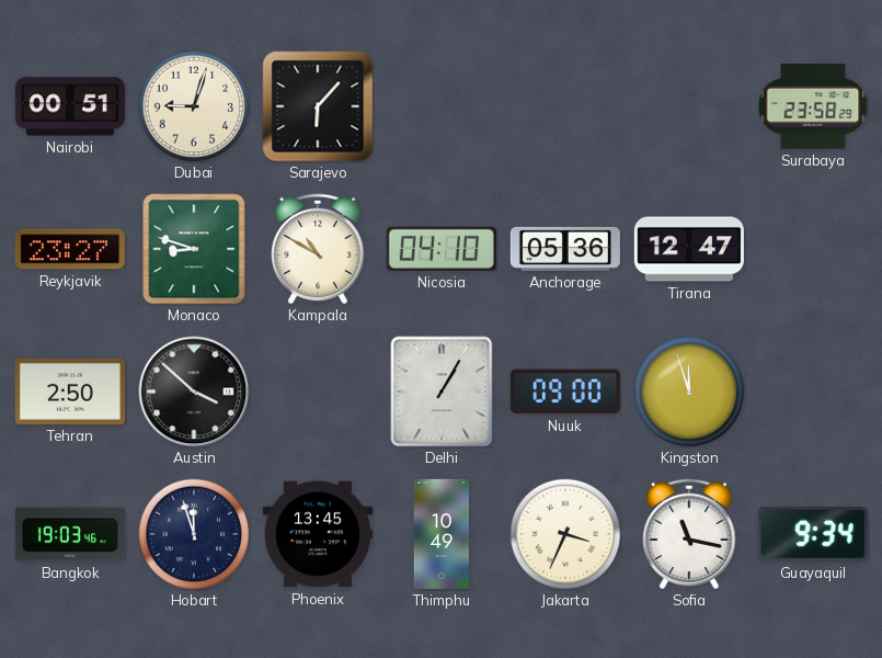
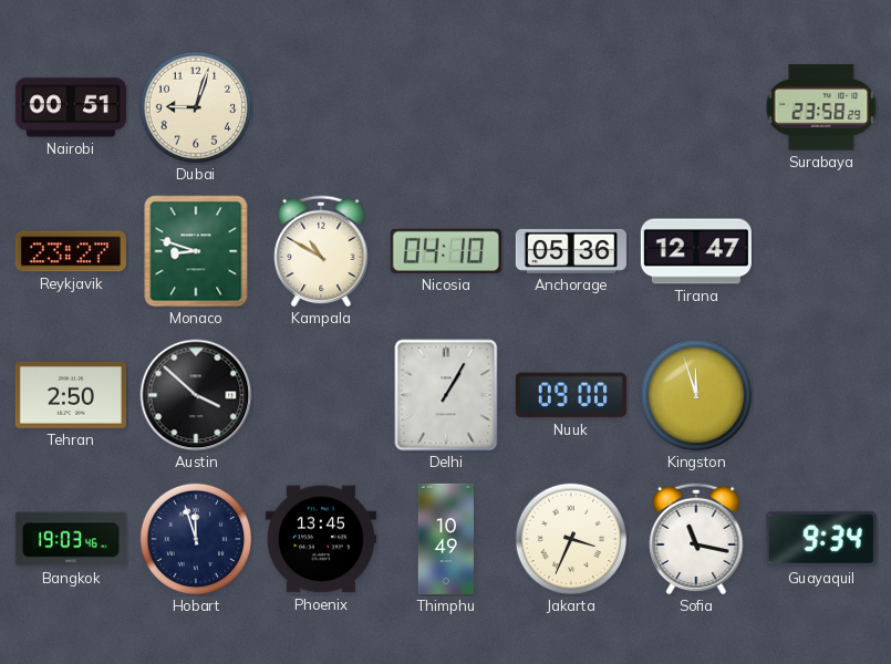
Sarajevo: 6:07 -> none (318, 106)
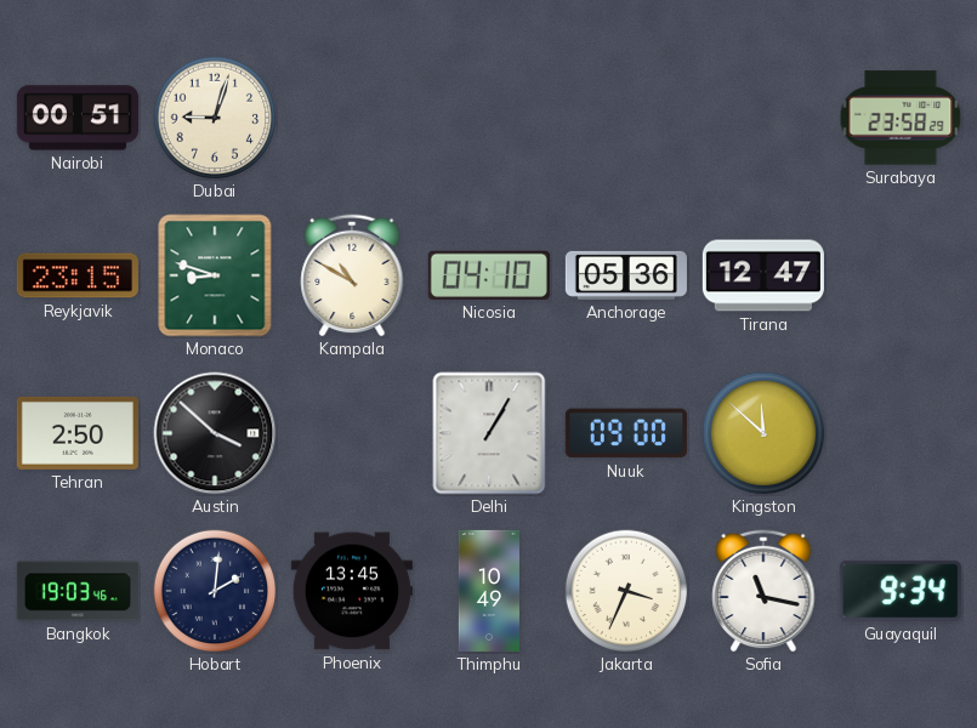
Reykjavik: 23:27 -> 23:15 (78, 275)
Kingston: 11:57 -> 11:52 (763, 433)
Hobart: 11:57 -> 2:01 (215, 591)
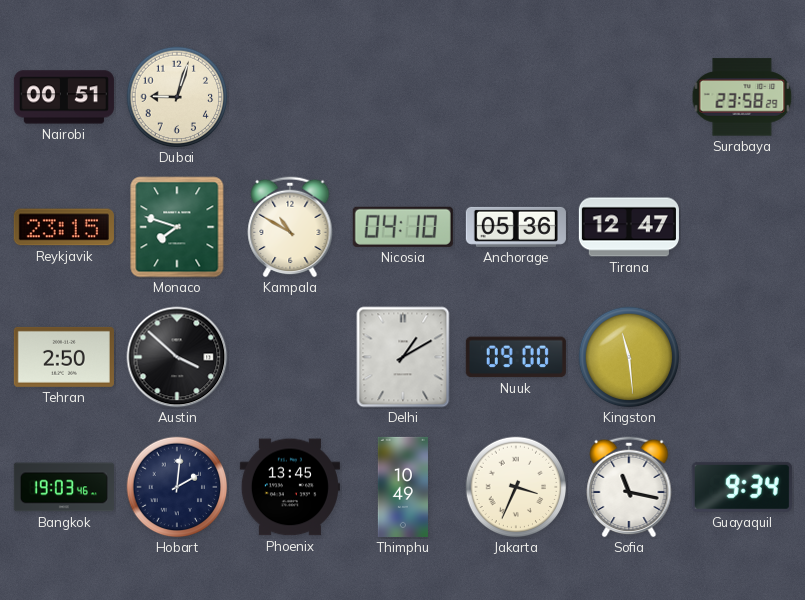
Monaco: 8:48 -> 7:48 (177, 227)
Delhi: 1:05 -> 1:10 (403, 357)
Kingston: 11:52 -> 11:29 (629, 357)
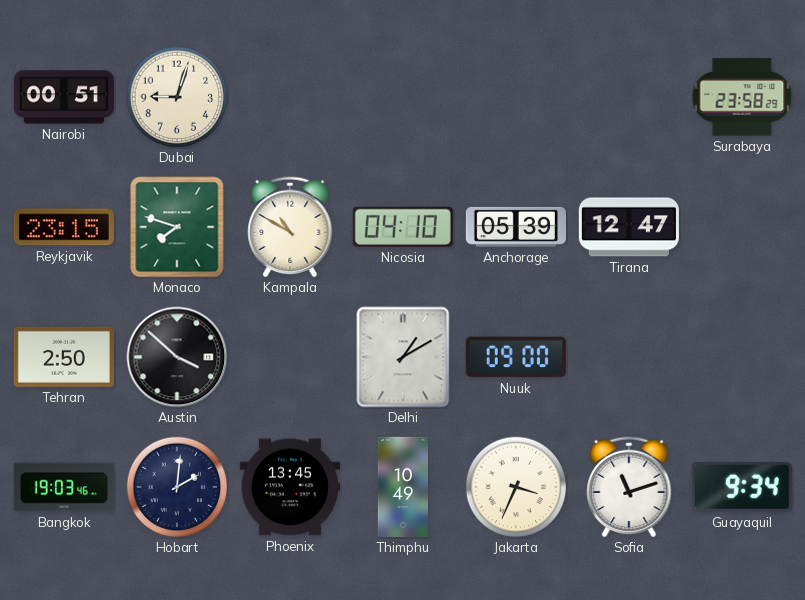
Anchorage: 05:36 -> 05:39 (516, 227)
Kingston: 11:29 -> none (629, 357)
Sofia: 11:17 -> 11:12 (629, 487)
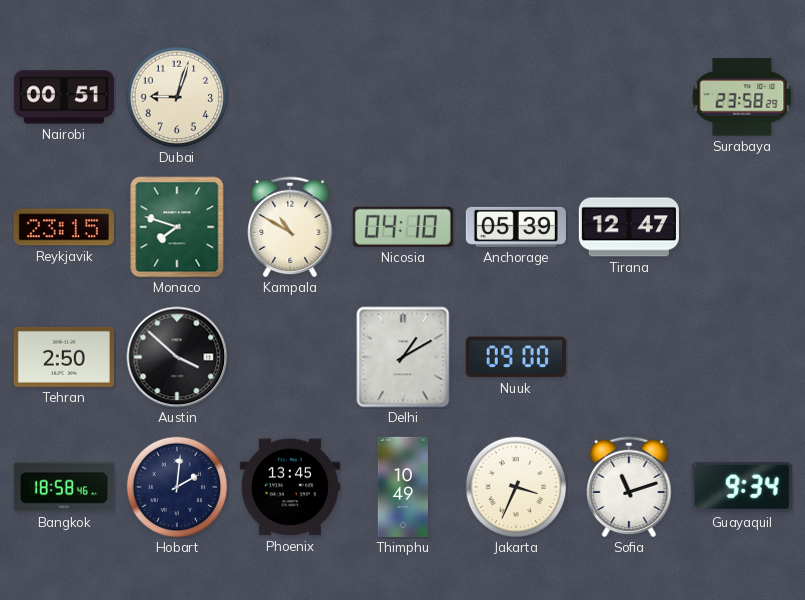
Bangkok: 19:03 -> 18:58 (64, 487)
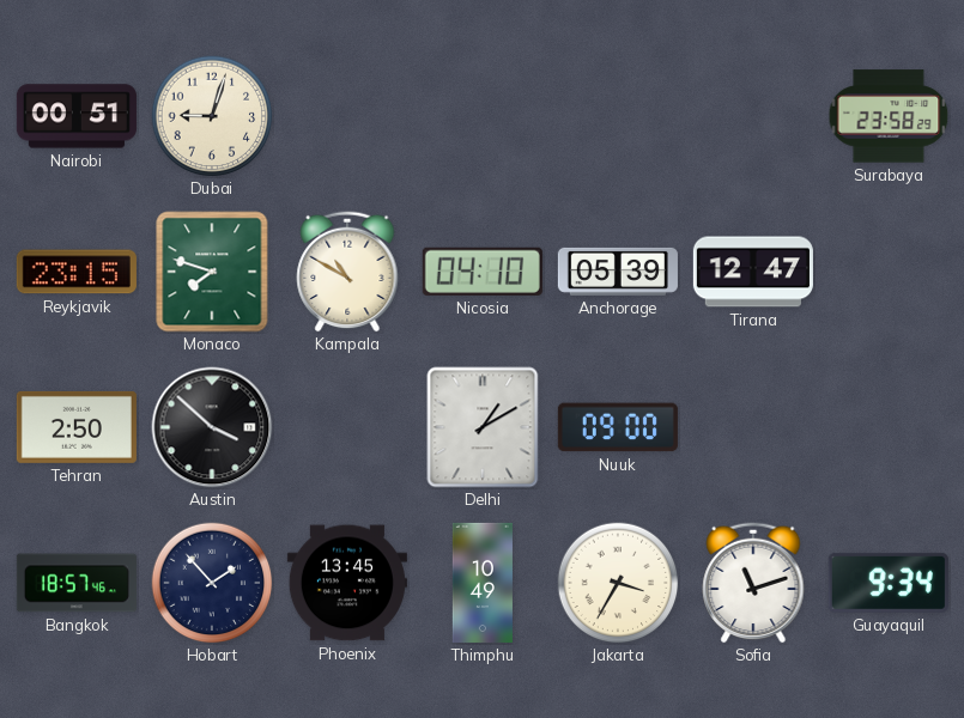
Bangkok: 18:58 -> 18:57 (77, 583)
Hobart: 2:01 -> 1:53 (212, 583)
Jakarta: 3:34 -> 3:35 (618, 583)
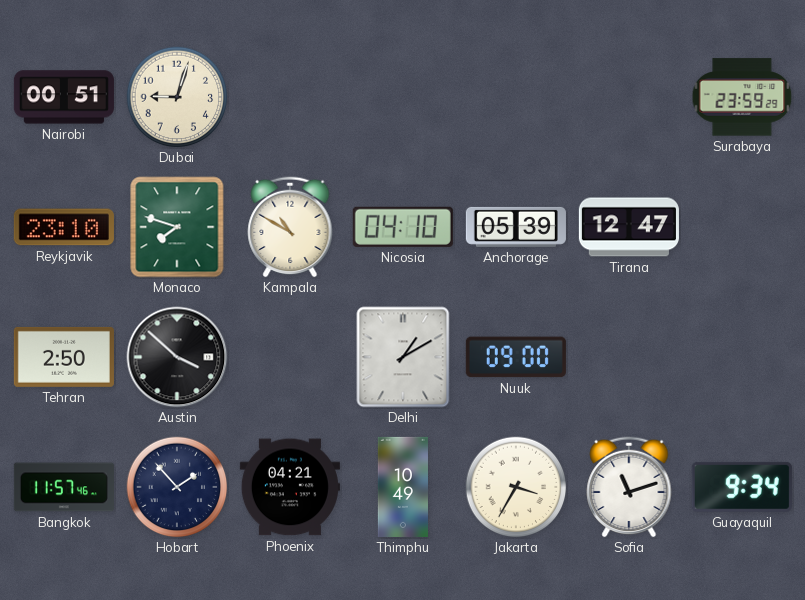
Surabaya: 23:58 -> 23:59 (742, 97)
Reykjavik: 23:15 -> 23:10 (64, 227)
Bangkok: 18:57 -> 11:57 (64, 487)
Phoenix: 13:45 -> 04:21 (290, 487)
